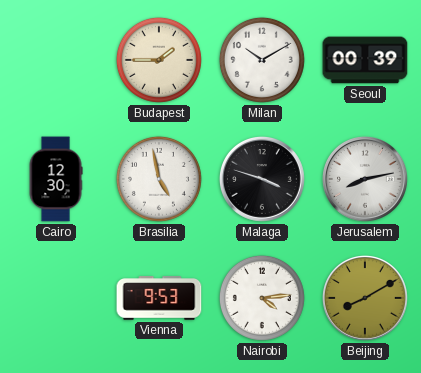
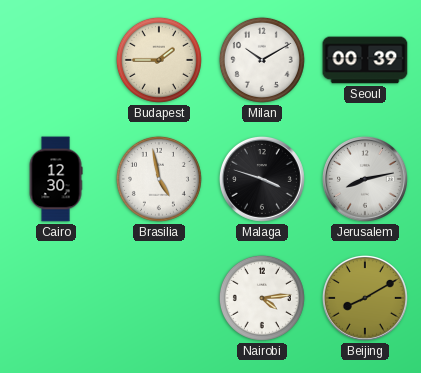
Vienna: 9:53 -> none (159, 298)
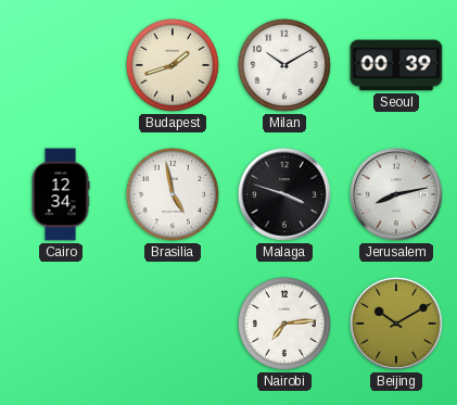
Budapest: 1:45 -> 1:42 (173, 65)
Cairo: 12:30 -> 12:34 (61, 194)
Nairobi: 4:14 -> 7:14 (284, 324)
Beijing: 8:10 -> 10:10 (396, 324)
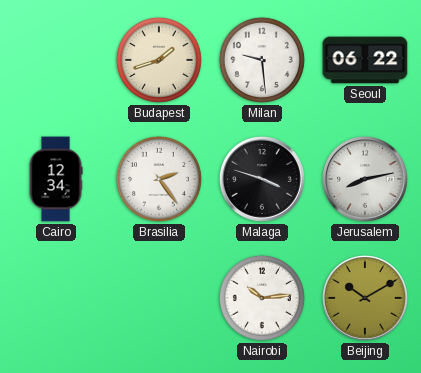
Milan: 10:10 -> 9:29 (262, 60)
Seoul: 00:39 -> 06:22 (365, 60)
Brasilia: 4:58 -> 2:24 (159, 179)
Nairobi: 7:14 -> 10:14 (262, 298)
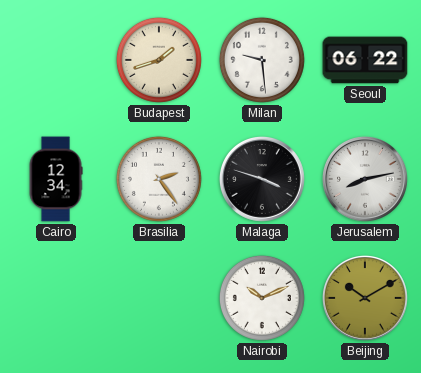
Nairobi: 10:14 -> 10:11 (262, 298)
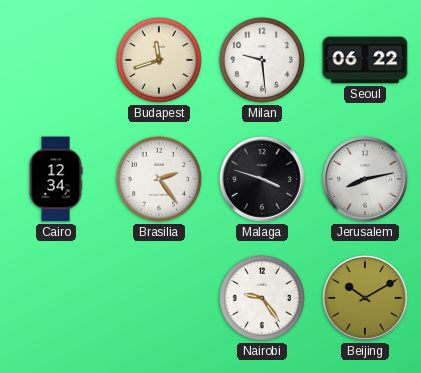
Budapest: 1:42 -> 11:42 (159, 60)
Nairobi: 10:11 -> 9:24 (262, 298)
